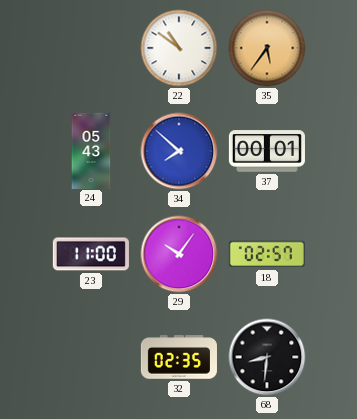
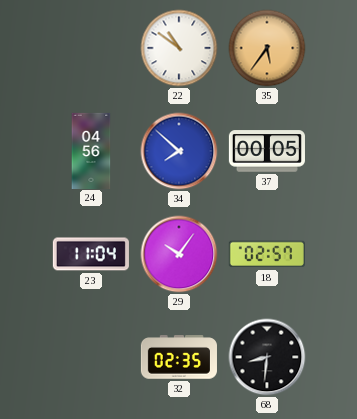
24: 05:43 -> 04:56 (91, 150)
37: 00:01 -> 00:05 (267, 151)
23: 11:00 -> 11:04 (91, 254)
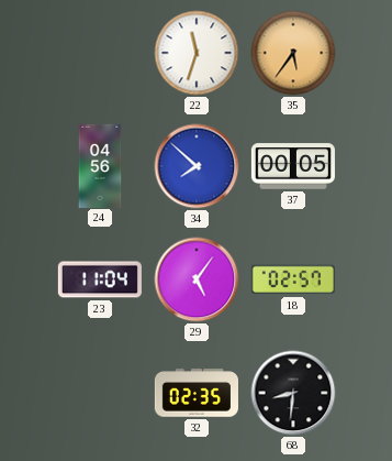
22: 10:51 -> 11:33 (197, 53)
29: 10:06 -> 5:06 (197, 279)
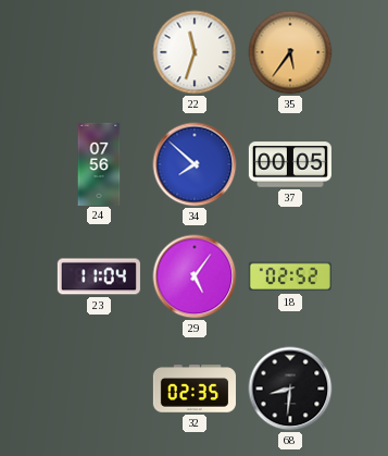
24: 04:56 -> 07:56 (99, 163)
18: 02:57 -> 02:52 (290, 276)
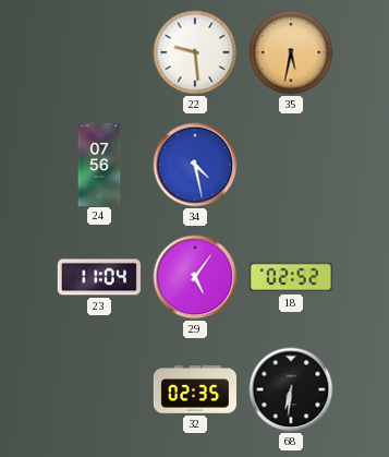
22: 11:33 -> 9:29 (195, 52)
35: 5:36 -> 5:32 (291, 52)
34: 7:52 -> 4:28 (195, 165)
37: 00:05 -> none (290, 164)
68: 8:31 -> 6:31 (291, 389)
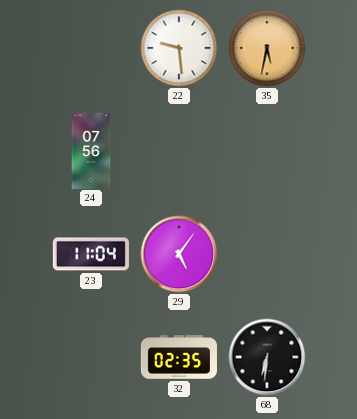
34: 4:28 -> none (195, 165)
18: 02:52 -> none (291, 277)
